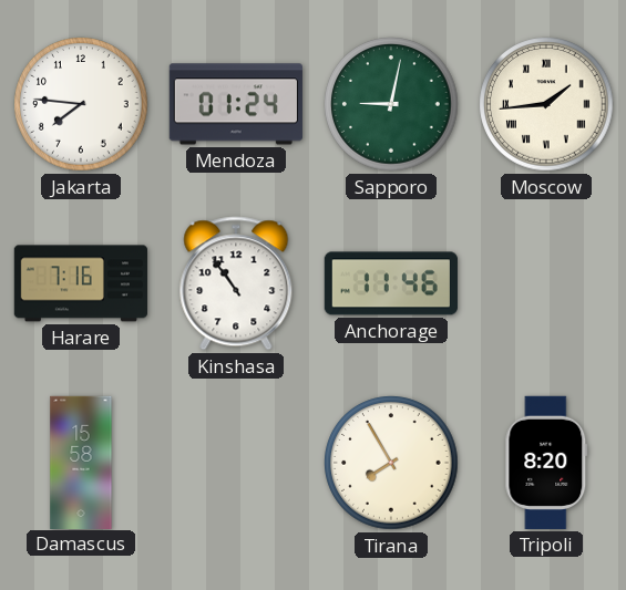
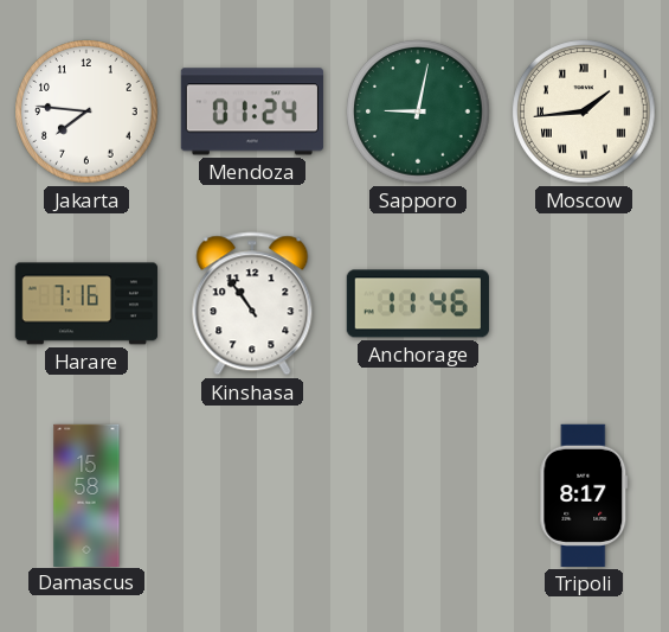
Tirana: 7:55 -> none (391, 463)
Tripoli: 8:20 -> 8:17 (584, 496)
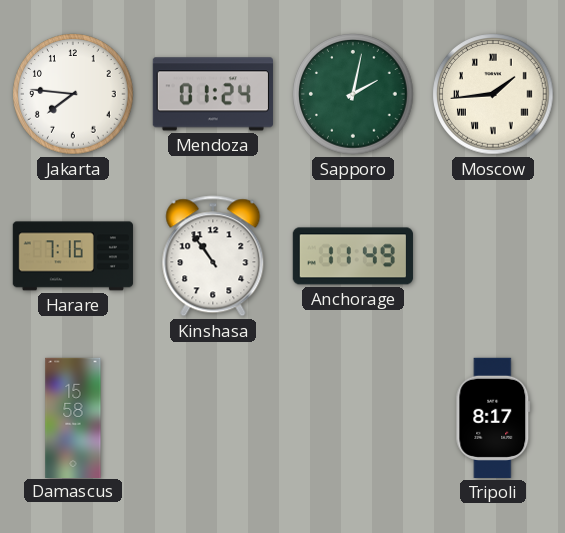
Sapporo: 9:02 -> 2:02 (353, 94)
Anchorage: 11:46 -> 11:49 (353, 256)
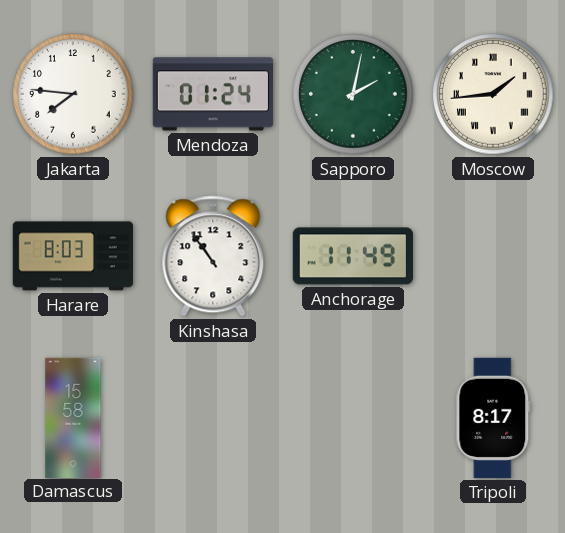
Harare: 7:16 -> 8:03 (73, 256)
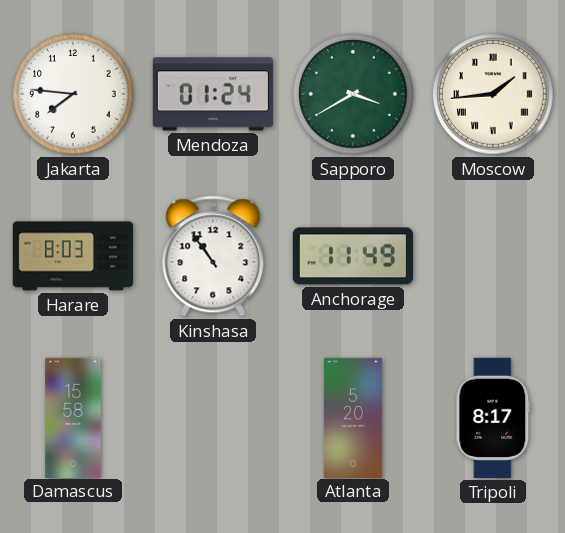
Sapporo: 2:02 -> 3:40 (353, 94)
Atlanta: none -> 5:20 (353, 417)
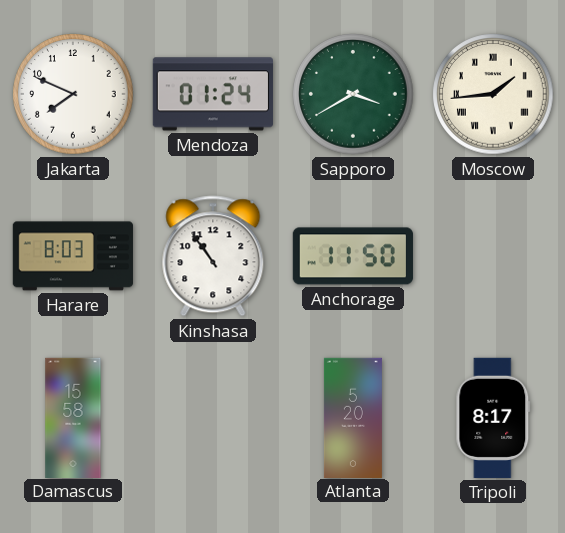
Jakarta: 7:46 -> 7:49 (73, 94)
Anchorage: 11:49 -> 11:50 (353, 256)
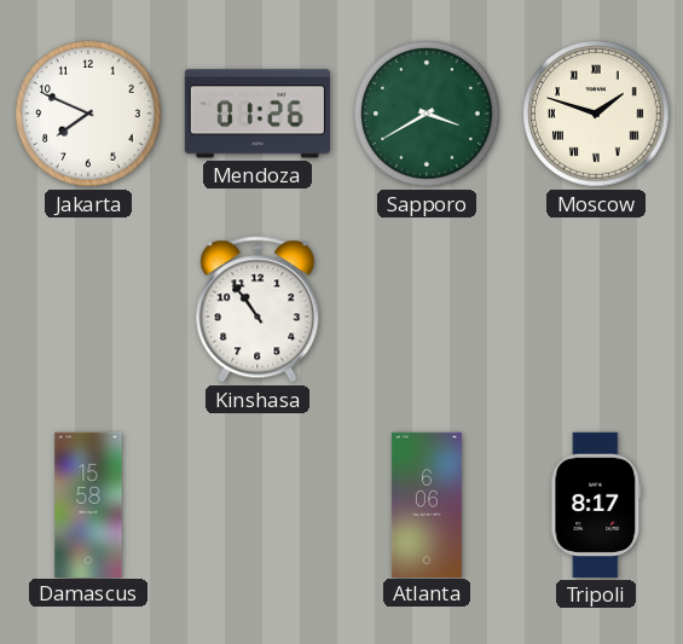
Mendoza: 01:24 -> 01:26 (257, 114)
Moscow: 1:44 -> 1:48 (596, 114)
Harare: 8:03 -> none (73, 256)
Anchorage: 11:50 -> none (353, 256)
Atlanta: 5:20 -> 6:06 (427, 504)
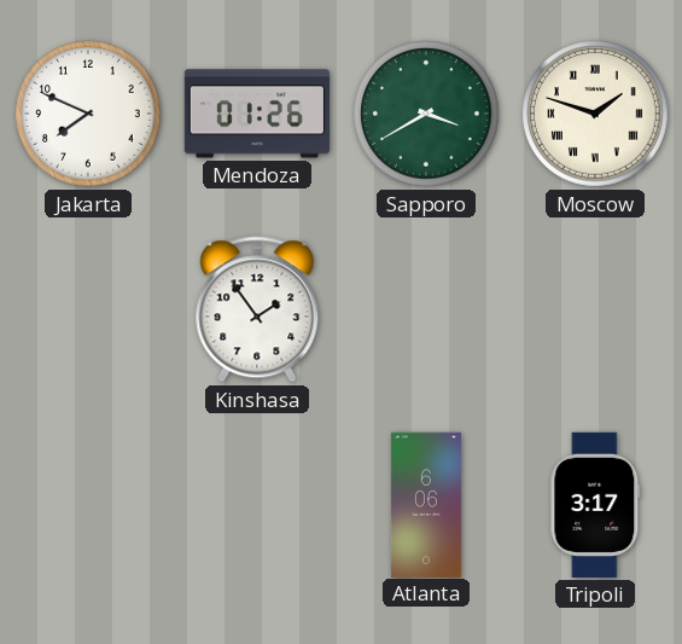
Kinshasa: 10:54 -> 1:54 (257, 309)
Damascus: 15:58 -> none (88, 504)
Tripoli: 8:17 -> 3:17 (595, 505)
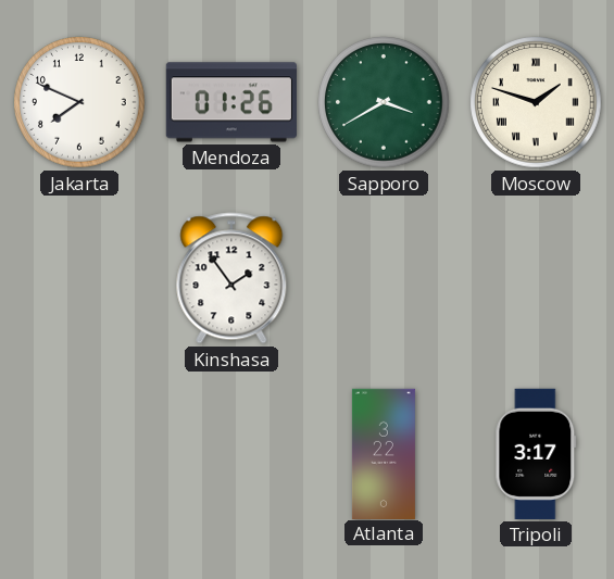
Atlanta: 6:06 -> 3:22 (384, 453)
